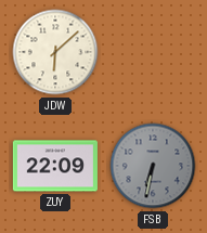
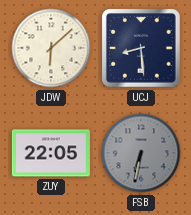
UCJ: none -> 8:29 (142, 49)
ZUY: 22:09 -> 22:05 (51, 153)
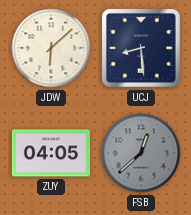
ZUY: 22:05 -> 04:05 (51, 153)
FSB: 6:32 -> 12:38 (141, 153)
